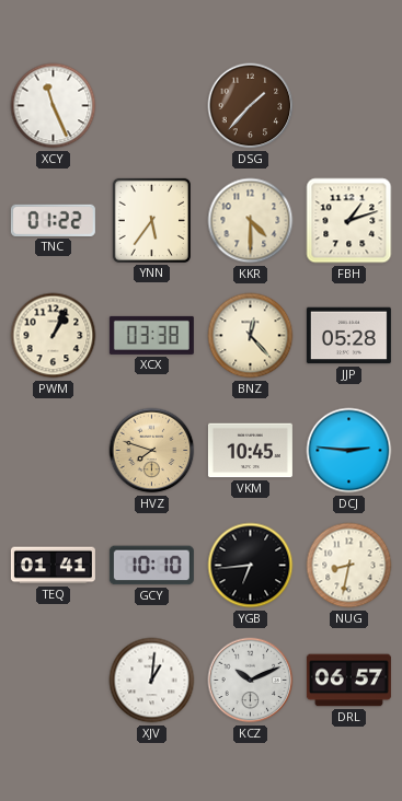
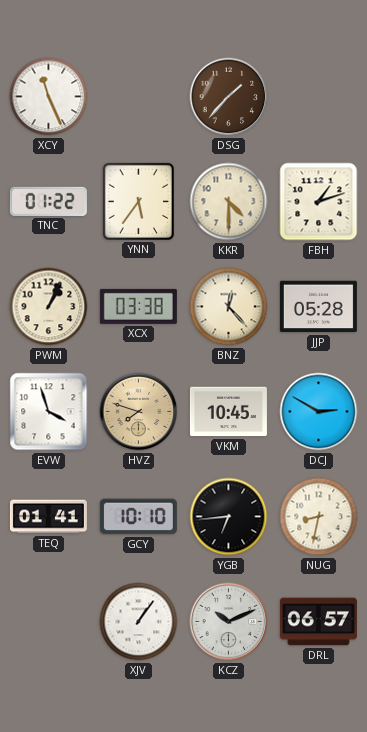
EVW: none -> 3:57 (49, 412)
DCJ: 2:46 -> 2:50 (319, 412)
XJV: 1:01 -> 1:06 (139, 622)
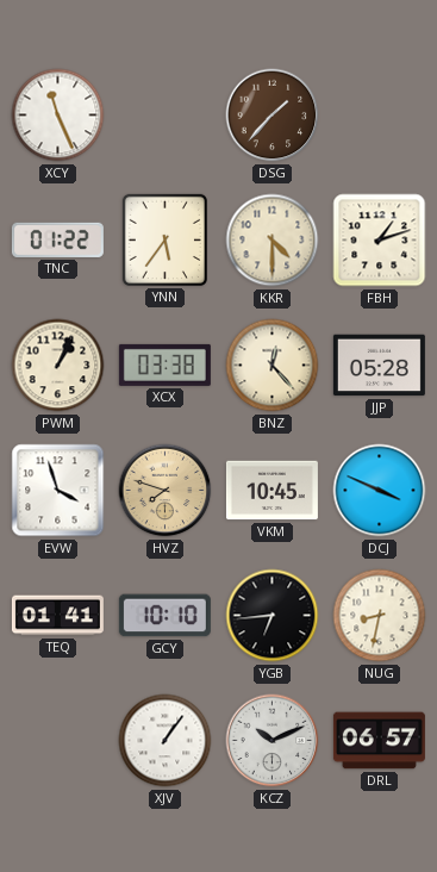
DCJ: 2:50 -> 3:49 (380, 491)
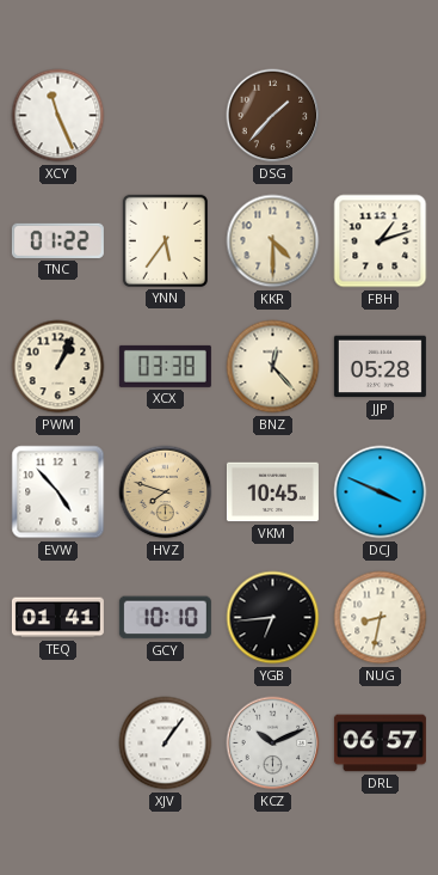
EVW: 3:57 -> 4:53 (58, 492)
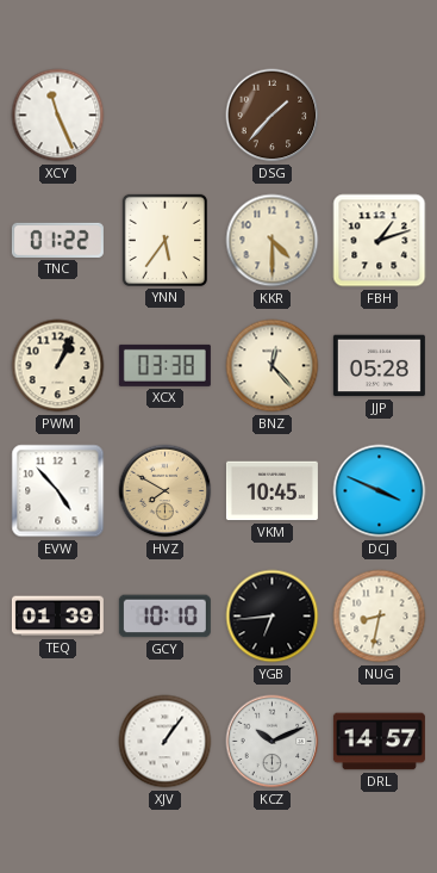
HVZ: 7:48 -> 7:50 (166, 491)
TEQ: 01:41 -> 01:39 (57, 617)
DRL: 06:57 -> 14:57 (379, 742)
